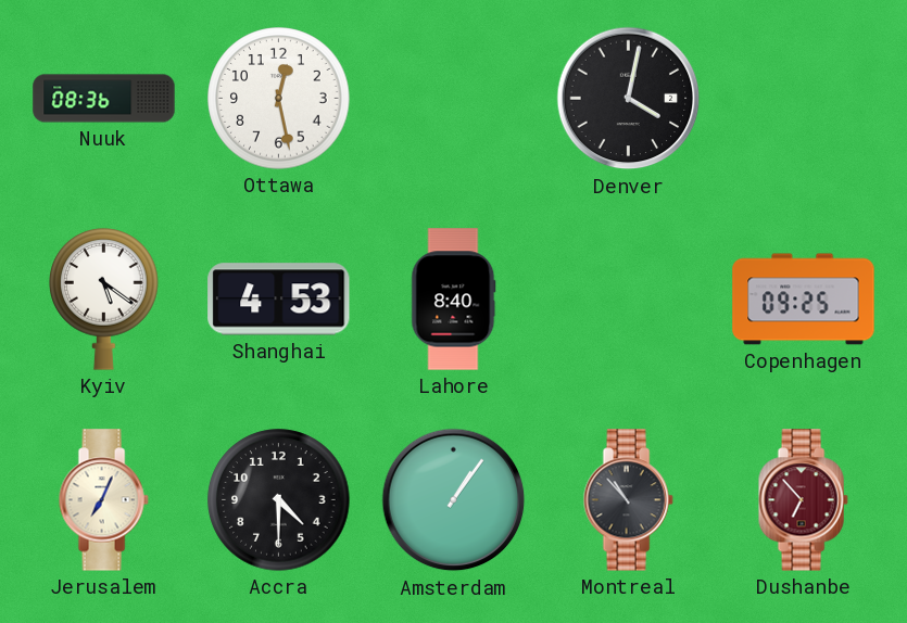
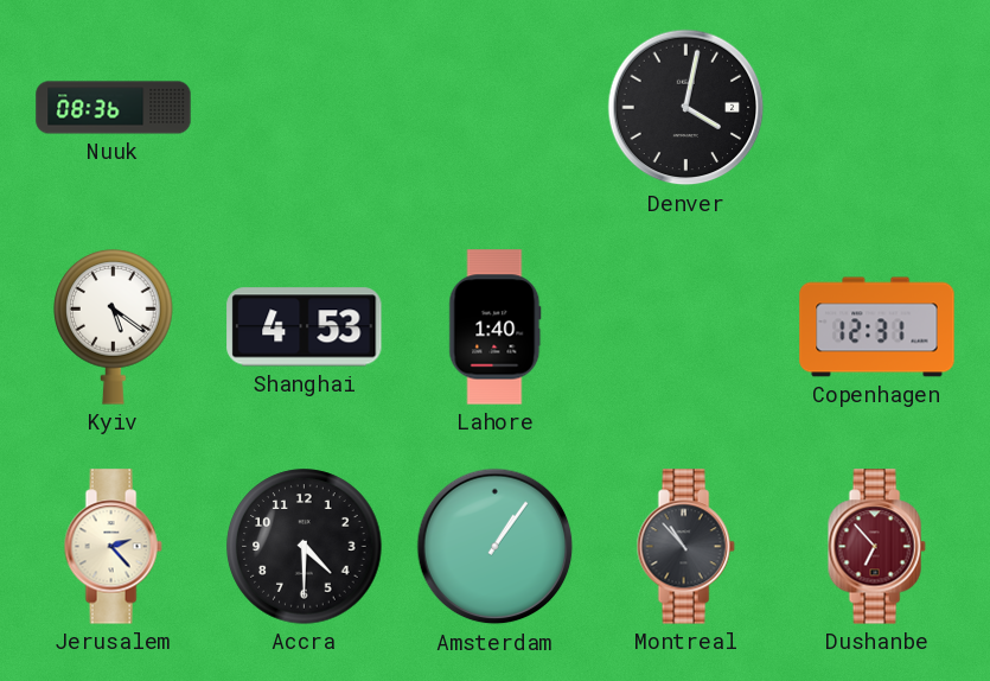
Ottawa: 12:28 -> none (279, 99)
Lahore: 8:40 -> 1:40 (496, 327)
Copenhagen: 09:25 -> 12:31 (877, 327)
Jerusalem: 7:04 -> 2:23 (113, 547)
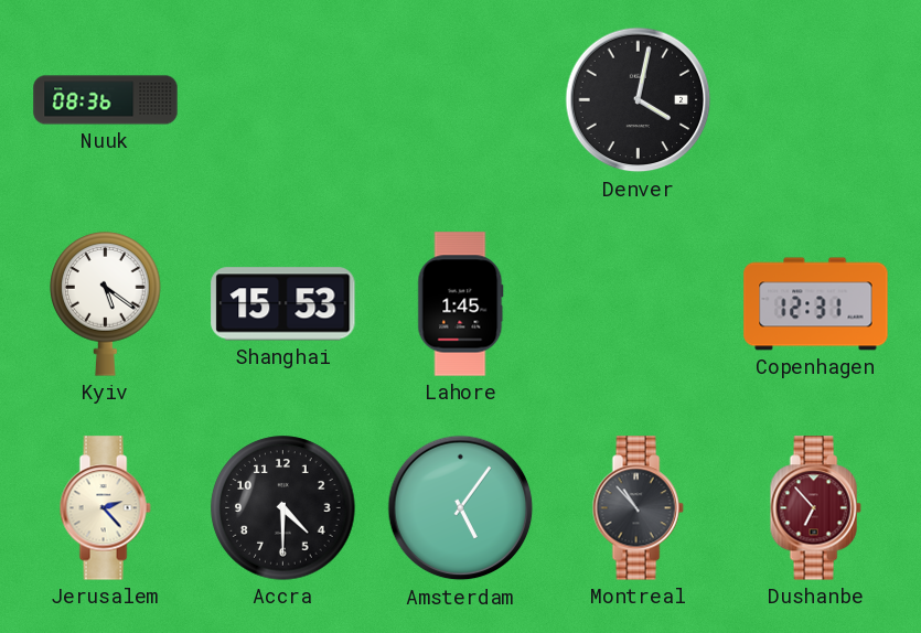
Shanghai: 4:53 -> 15:53 (283, 304)
Lahore: 1:40 -> 1:45 (461, 304)
Amsterdam: 1:06 -> 5:06 (461, 508)
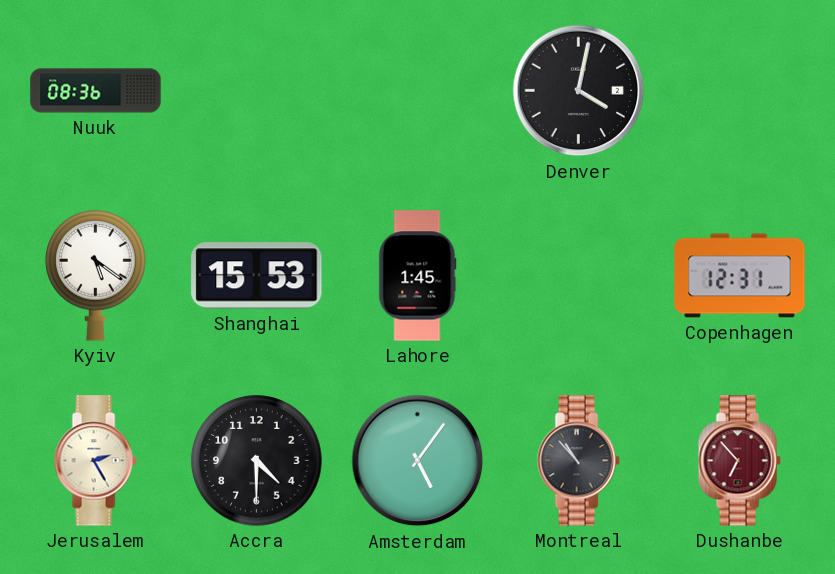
Jerusalem: 2:23 -> 2:25 (95, 461)
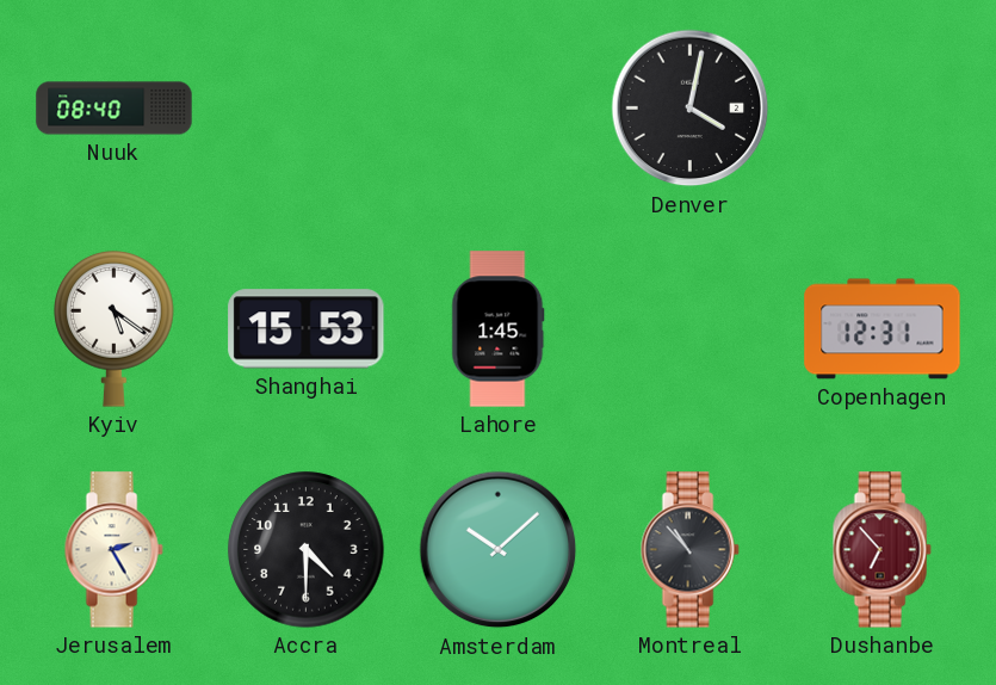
Nuuk: 08:36 -> 08:40 (115, 109)
Amsterdam: 5:06 -> 10:08 (499, 550)
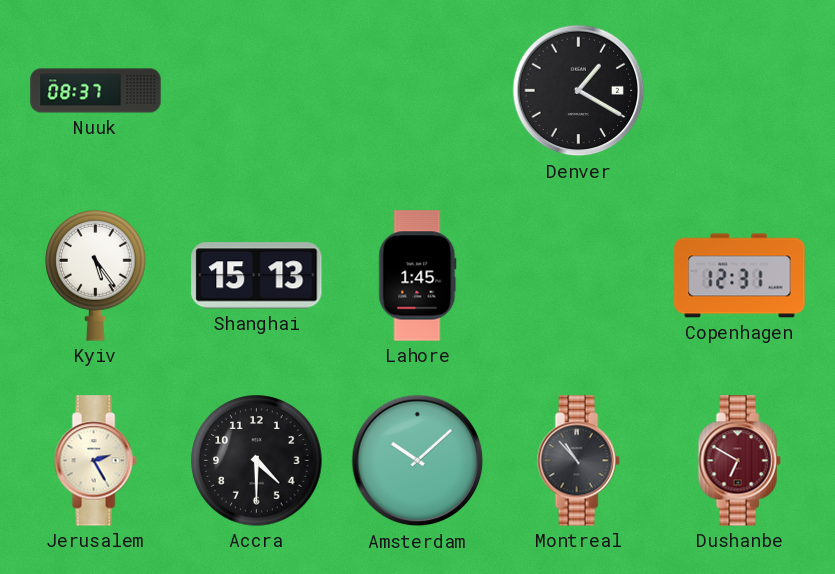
Nuuk: 08:40 -> 08:37 (96, 91)
Denver: 4:02 -> 1:20 (579, 91)
Kyiv: 5:21 -> 5:24 (96, 276)
Shanghai: 15:53 -> 15:13 (257, 276)
Dushanbe: 6:53 -> 6:50 (739, 461)
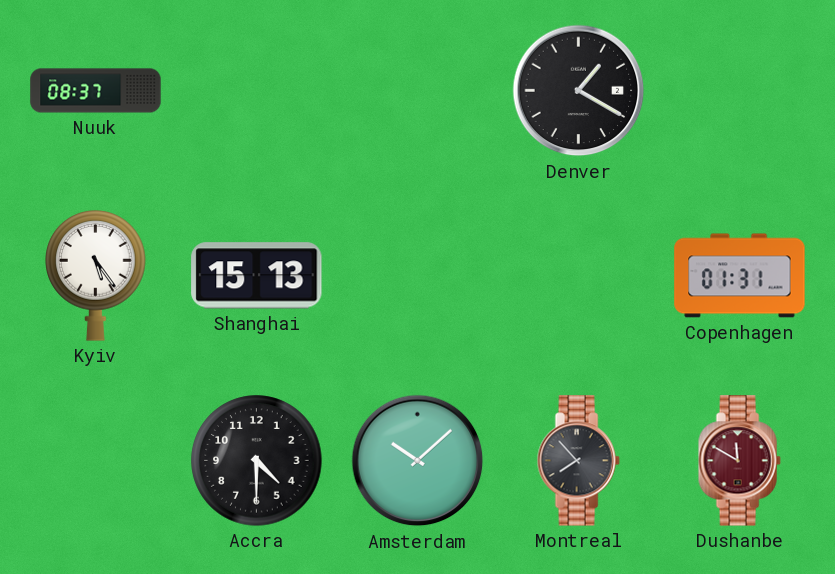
Lahore: 1:45 -> none (418, 276)
Copenhagen: 12:31 -> 01:31 (740, 276)
Jerusalem: 2:25 -> none (95, 461)
Montreal: 10:53 -> 7:53 (578, 461)
Dushanbe: 6:50 -> 11:50 (739, 461)
